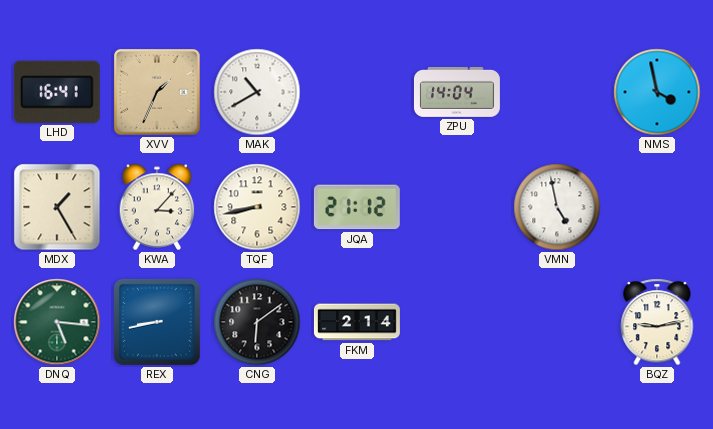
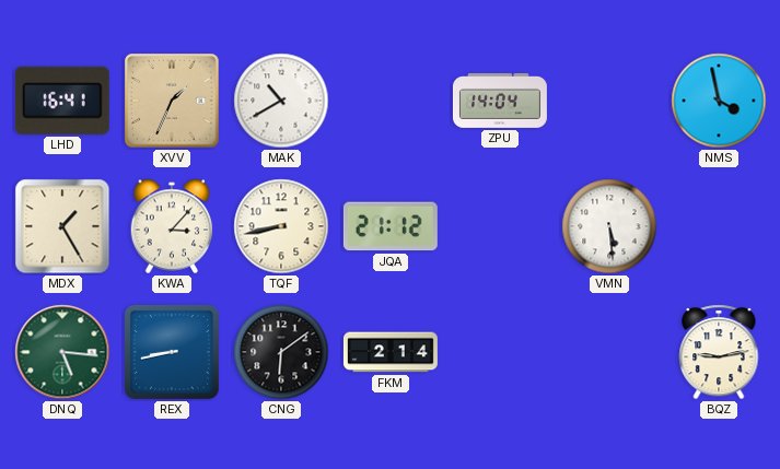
VMN: 4:58 -> 5:29 (609, 226)
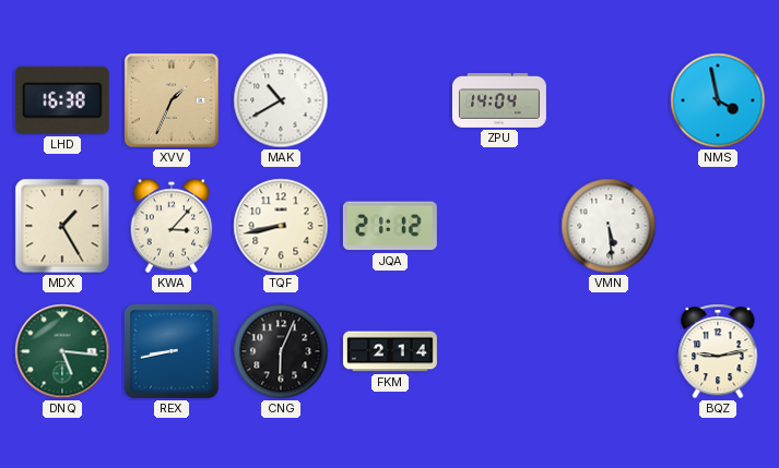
LHD: 16:41 -> 16:38 (62, 100)
CNG: 6:09 -> 6:04 (281, 351)
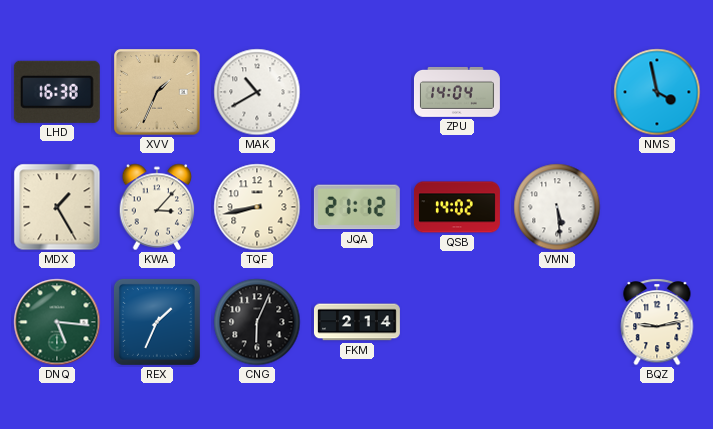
QSB: none -> 14:02 (457, 207)
REX: 8:43 -> 1:34 (157, 322)
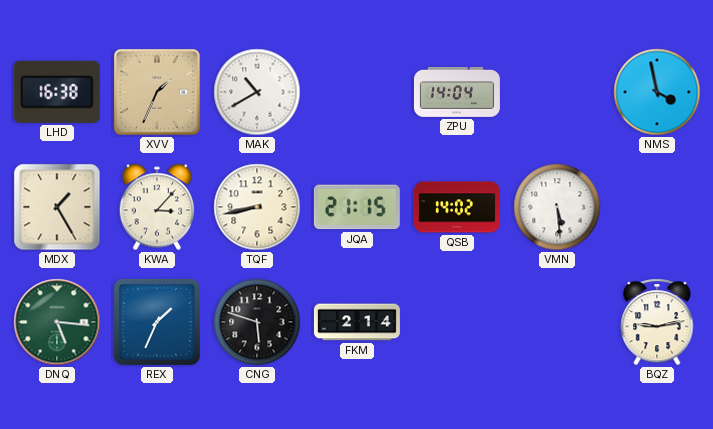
JQA: 21:12 -> 21:15 (357, 207)
CNG: 6:04 -> 5:48 (257, 322)
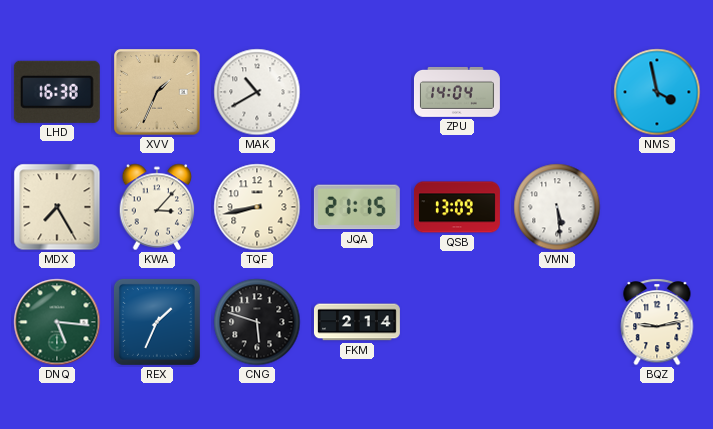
MDX: 1:25 -> 7:25 (57, 207)
QSB: 14:02 -> 13:09 (457, 207)
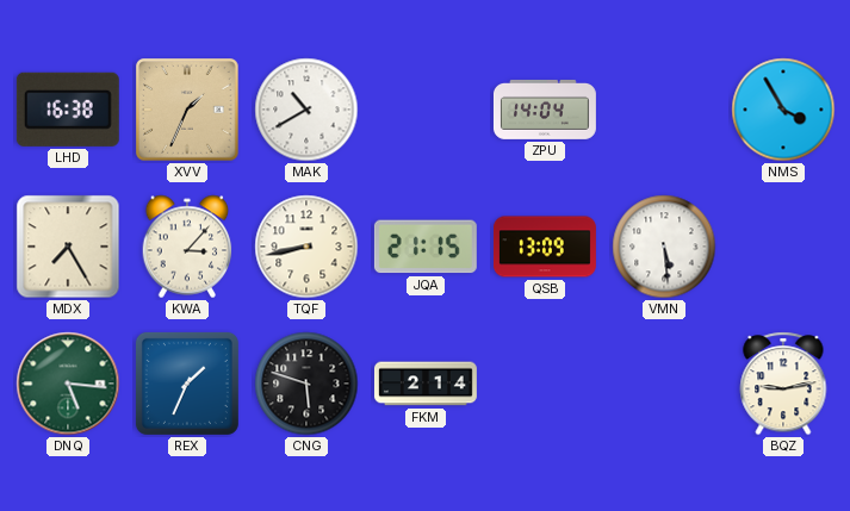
NMS: 3:58 -> 3:55 (783, 110)
